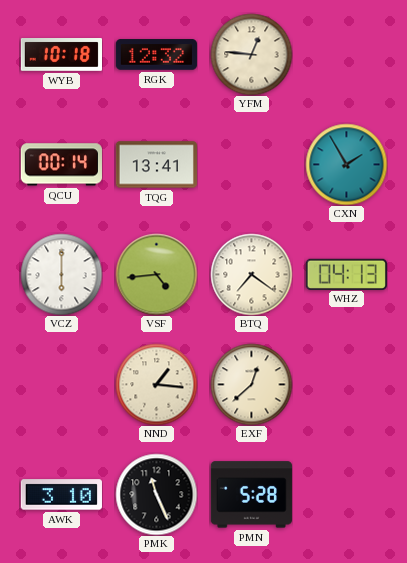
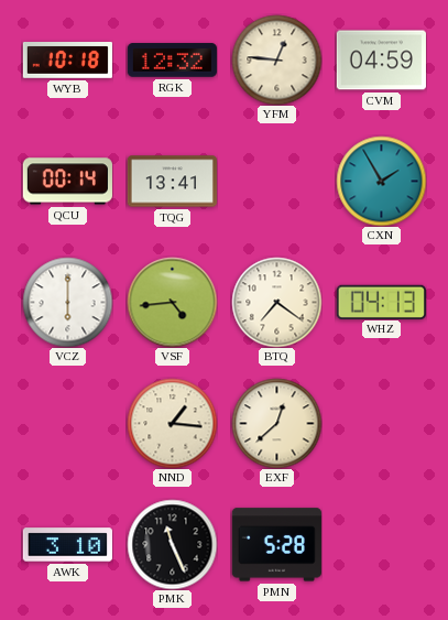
CVM: none -> 04:59 (381, 61)
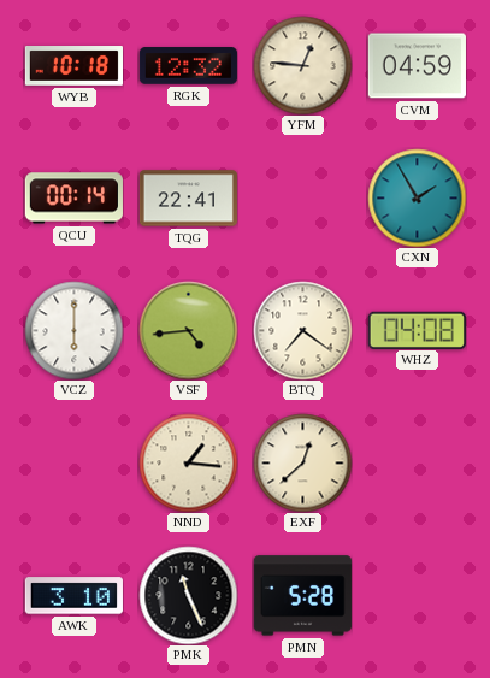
TQG: 13:41 -> 22:41 (188, 199)
WHZ: 04:13 -> 04:08 (417, 330)
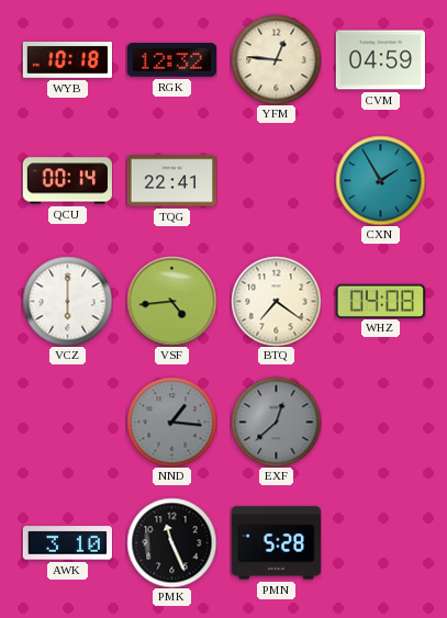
NND dial: cream -> grey (171, 422)
EXF dial: cream -> grey (276, 422)
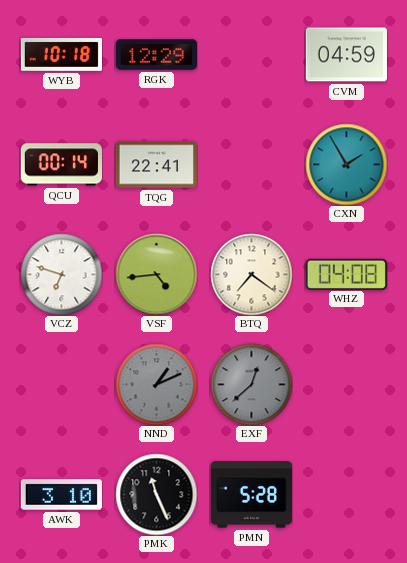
RGK: 12:32 -> 12:29 (156, 55)
YFM: 12:46 -> none (276, 59)
VCZ: 6:00 -> 6:48 (61, 274)
NND: 1:16 -> 1:11 (156, 384)
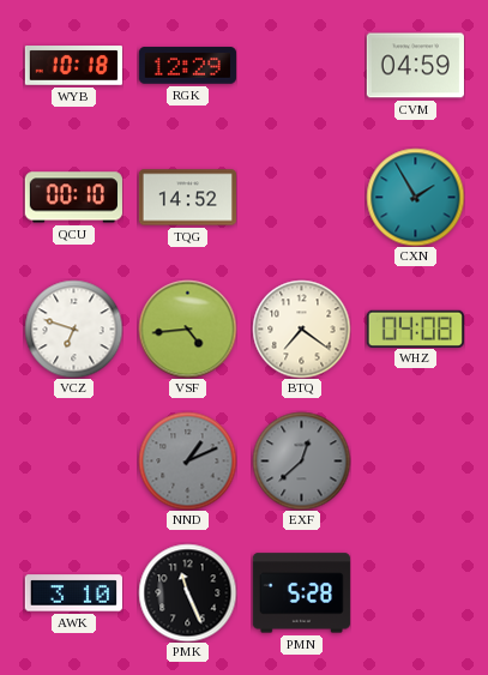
QCU: 00:14 -> 00:10 (73, 198)
TQG: 22:41 -> 14:52 (187, 198)
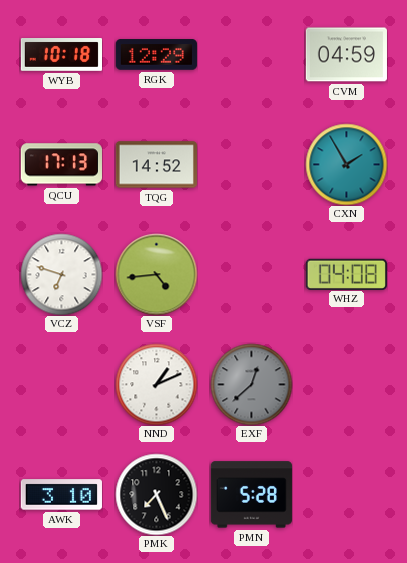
QCU: 00:10 -> 17:13 (61, 165)
BTQ: 7:21 -> none (301, 329)
NND dial: grey -> white (156, 384)
PMK: 11:26 -> 7:26 (156, 494)
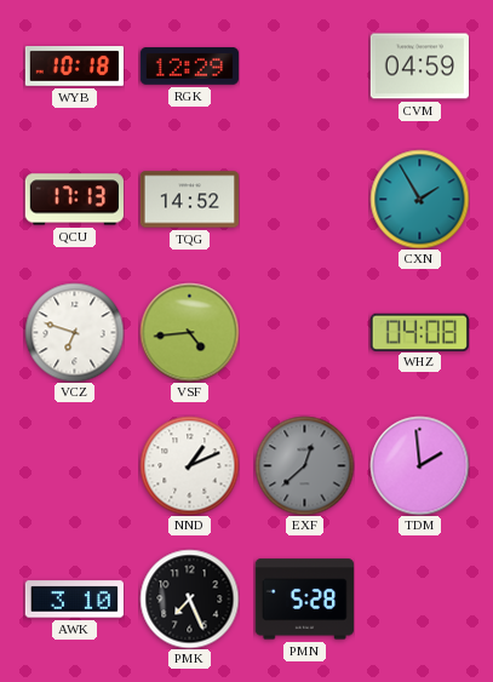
TDM: none -> 1:59 (419, 465)
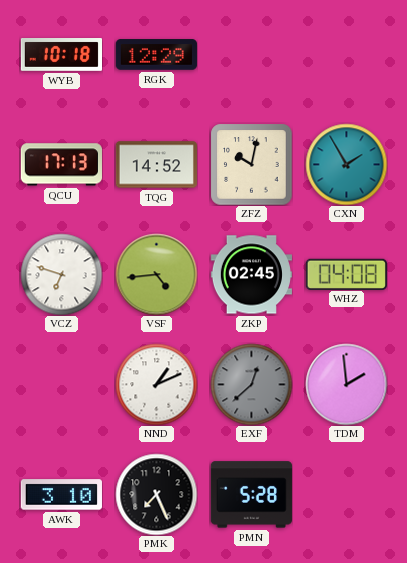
CVM: 04:59 -> none (419, 67)
ZFZ: none -> 10:02 (251, 164)
ZKP: none -> 02:45 (251, 275)
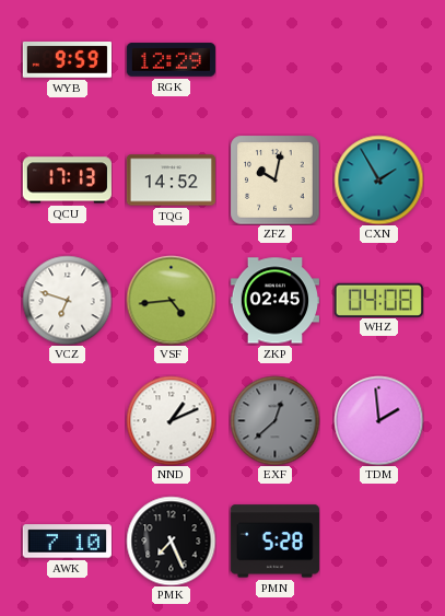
WYB: 10:18 -> 9:59 (67, 60)
AWK: 3:10 -> 7:10 (67, 542)
